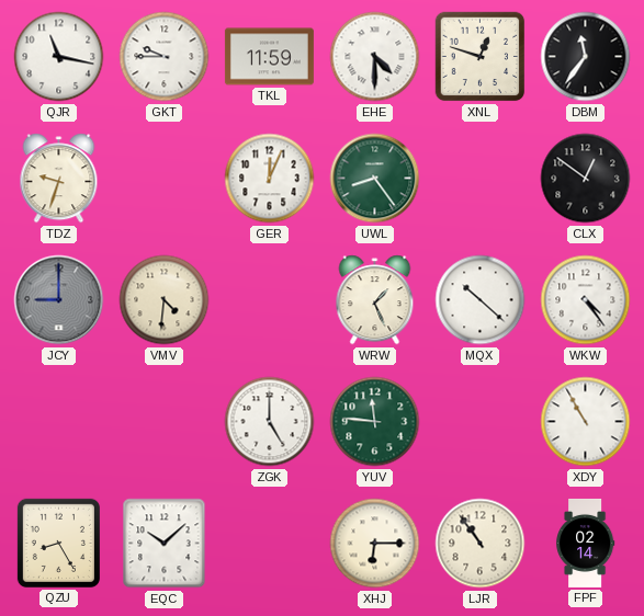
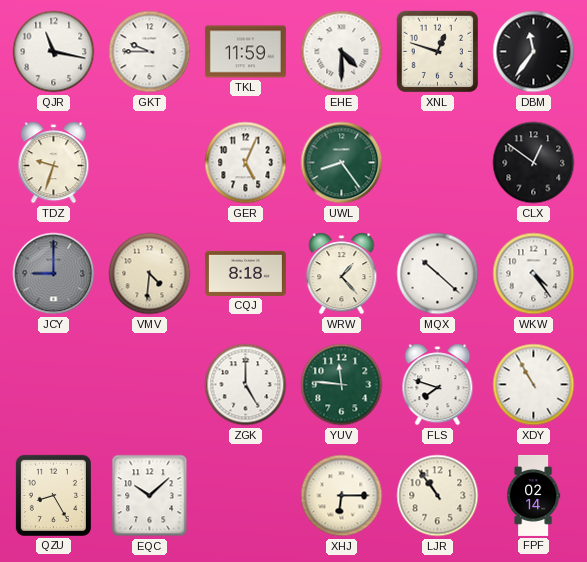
GER: 12:04 -> 5:04 (246, 163)
CQJ: none -> 8:18 (245, 273)
WRW: 1:26 -> 1:23 (342, 274)
FLS: none -> 7:48 (438, 385)
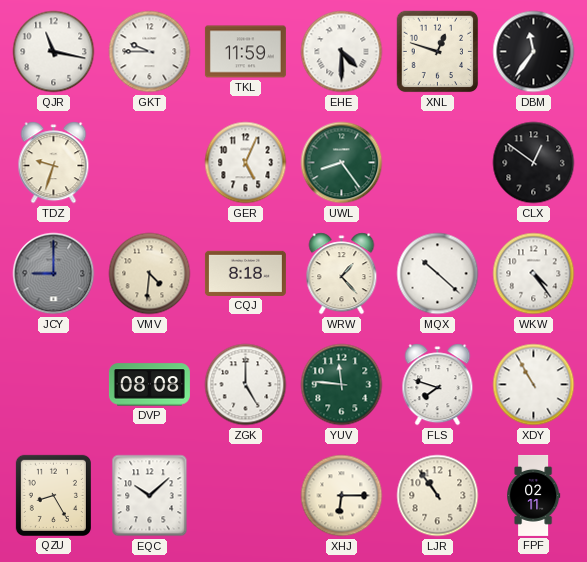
DVP: none -> 08:08 (149, 385)
FPF: 02:14 -> 02:11 (534, 495)
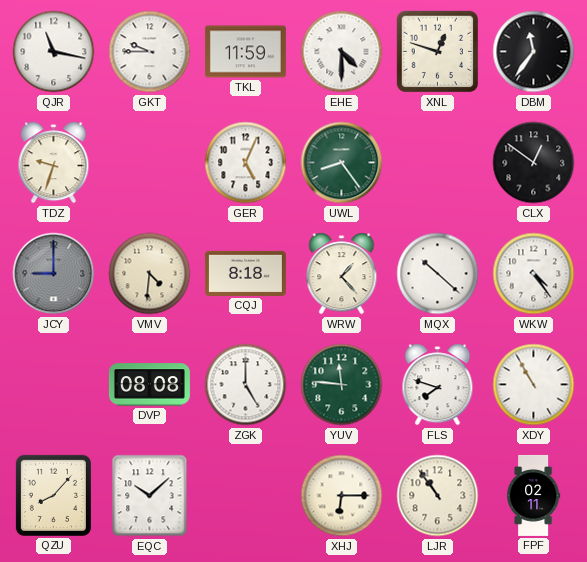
QZU: 8:25 -> 8:07 (53, 495)
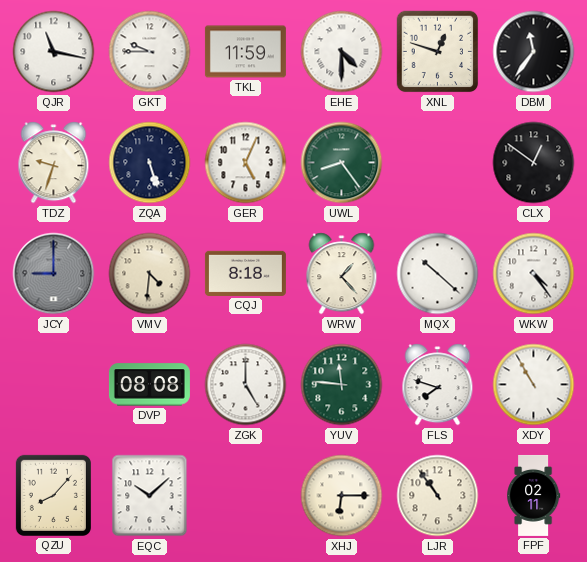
ZQA: none -> 5:27 (150, 163)
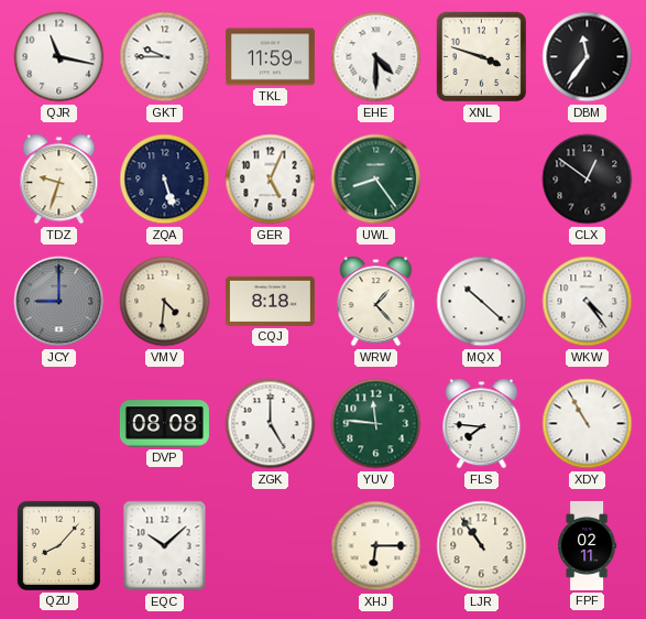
XNL: 12:48 -> 3:48 (482, 57)
FLS: 7:48 -> 7:46 (482, 424)
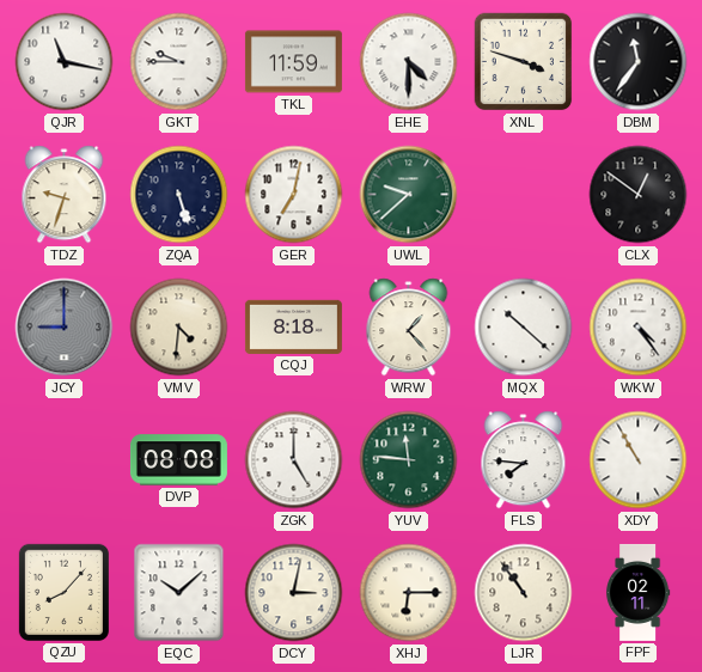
GER: 5:04 -> 7:02 (294, 195)
UWL: 8:24 -> 9:38 (409, 195)
DCY: none -> 3:02 (294, 593)
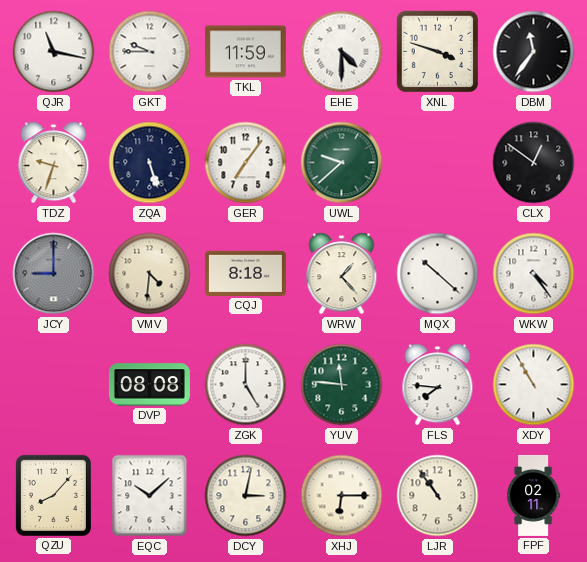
GER: 7:02 -> 7:06 (246, 163)
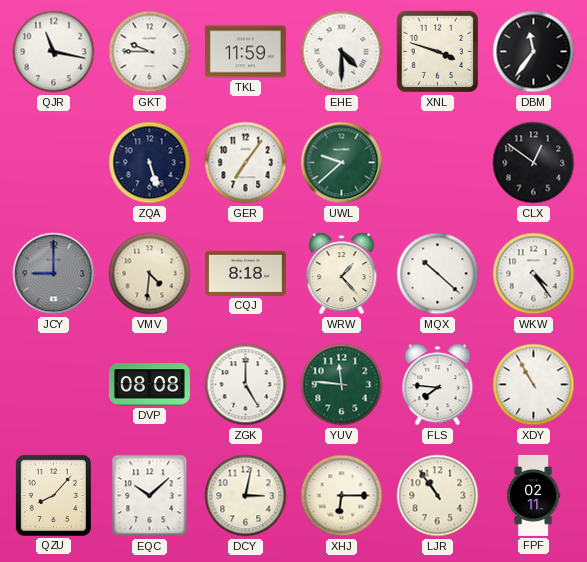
TDZ: 9:33 -> none (54, 163)
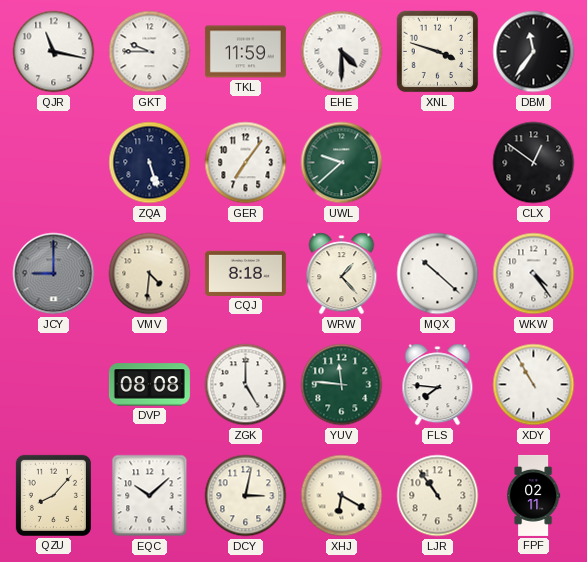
XHJ: 6:15 -> 6:20 (342, 496)
